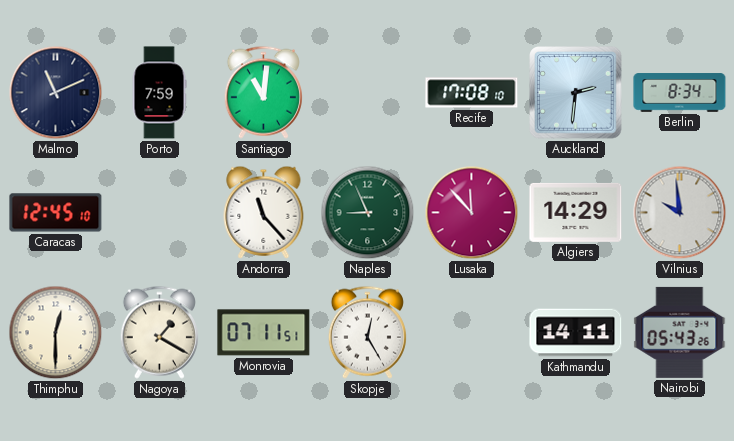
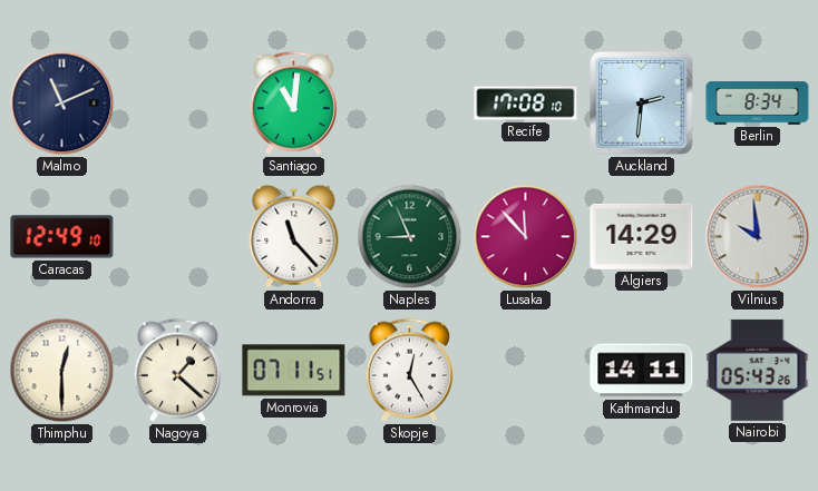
Porto: 7:59 -> none (159, 93)
Caracas: 12:45 -> 12:49 (62, 237)
Nagoya: 1:20 -> 1:22 (177, 370)
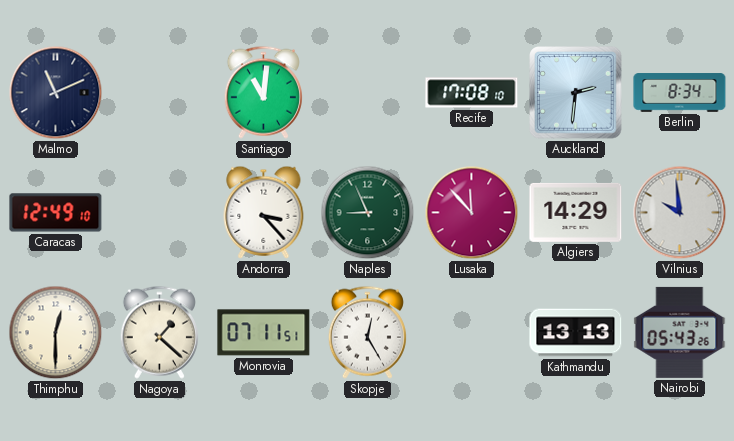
Andorra: 11:23 -> 3:23 (264, 212)
Kathmandu: 14:11 -> 13:13 (576, 333)
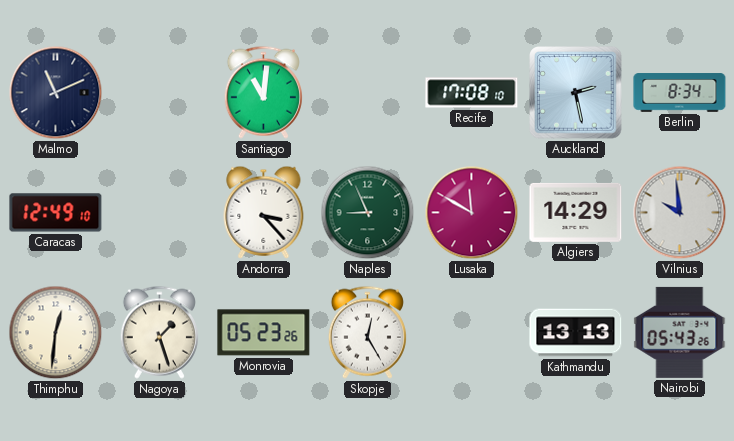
Auckland: 2:31 -> 2:28 (576, 93)
Lusaka: 11:53 -> 11:50 (472, 213)
Thimphu: 12:30 -> 12:31 (56, 333)
Nagoya: 1:22 -> 1:27 (159, 332)
Monrovia: 07:11 -> 05:23 (264, 333)
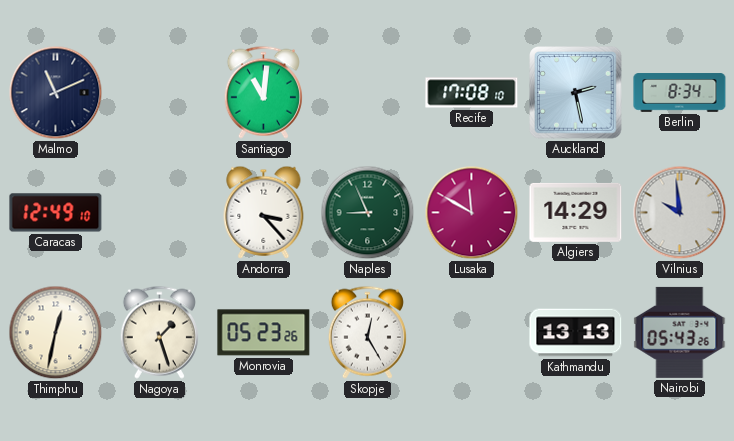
Thimphu: 12:31 -> 12:32 (56, 333)
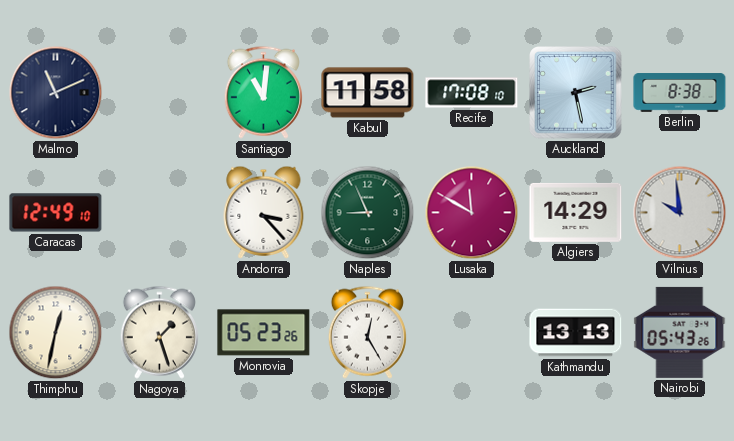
Kabul: none -> 11:58 (368, 93)
Berlin: 8:34 -> 8:38 (680, 93)
